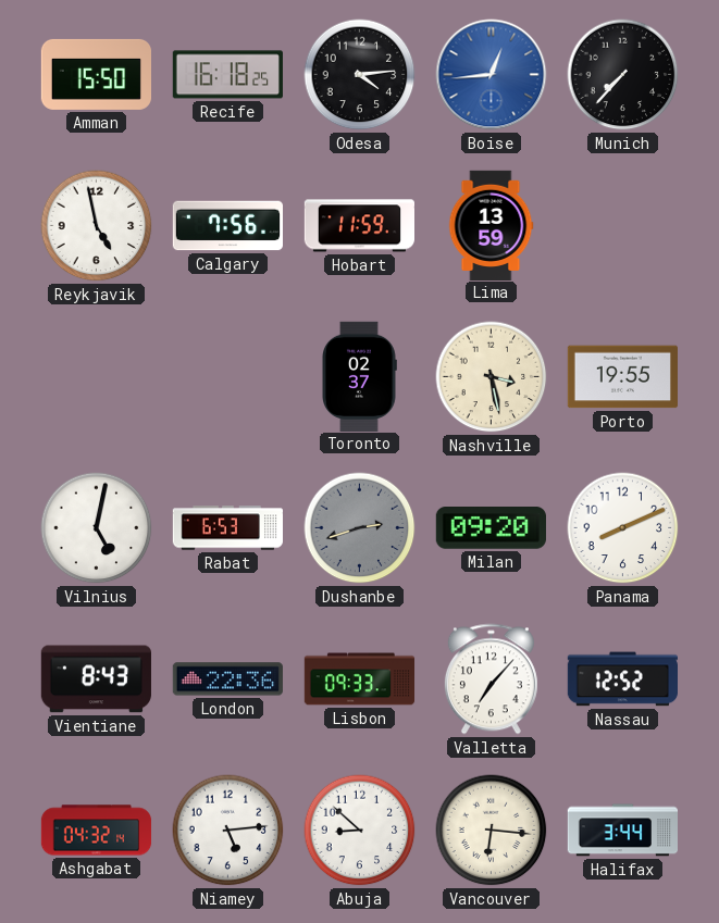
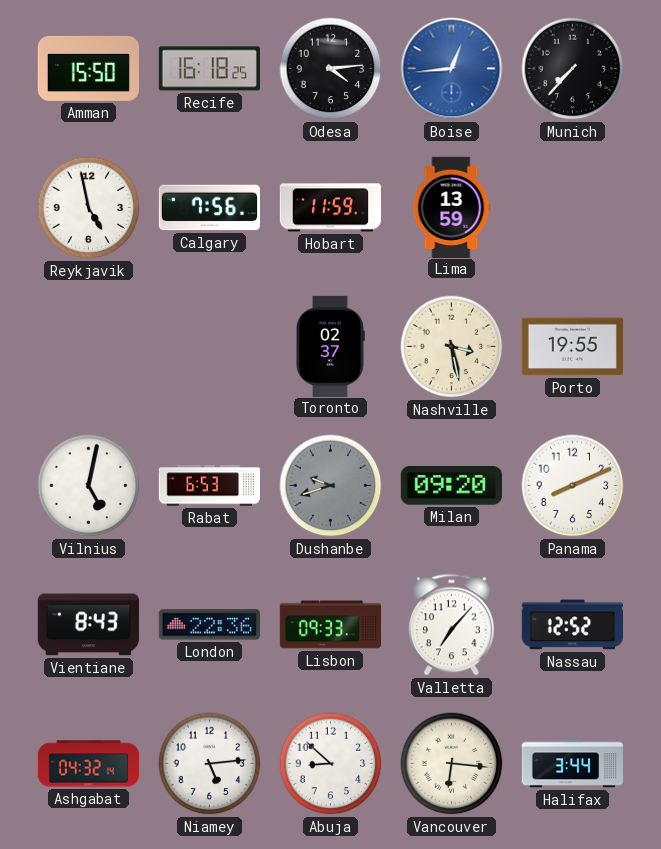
Dushanbe: 2:42 -> 9:42 (331, 486)
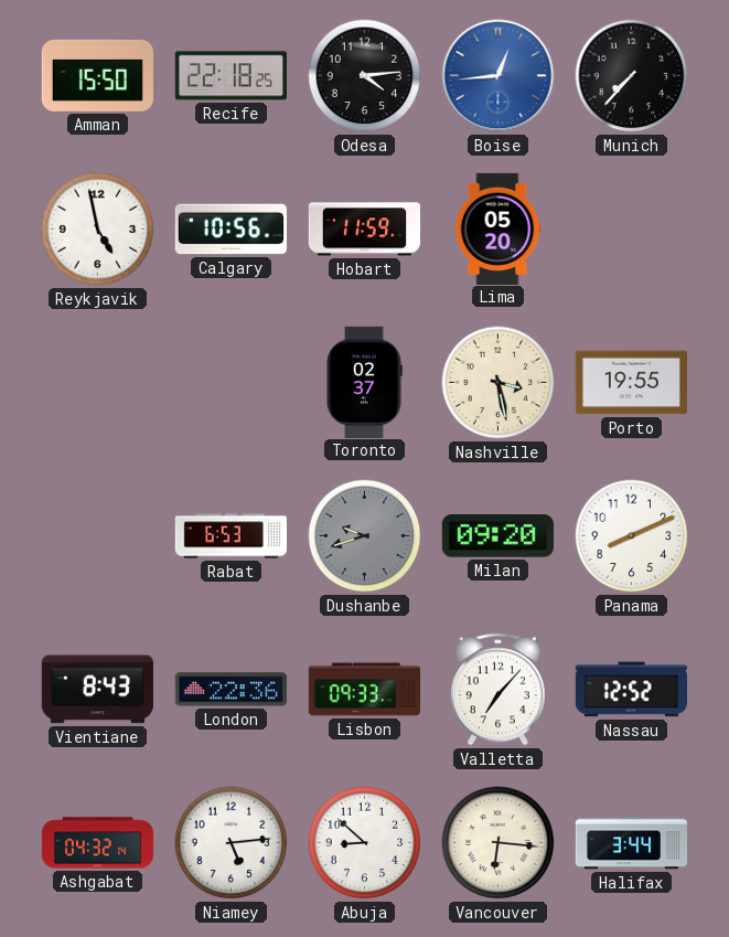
Recife: 16:18 -> 22:18 (231, 76)
Calgary: 7:56 -> 10:56 (231, 230)
Lima: 13:59 -> 05:20 (497, 228)
Vilnius: 5:02 -> none (89, 486)
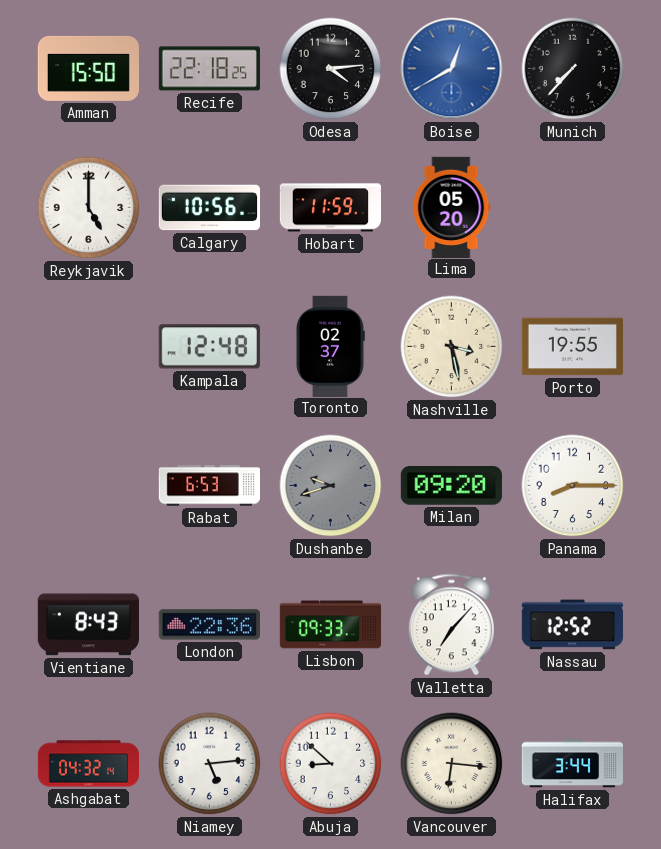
Boise: 12:44 -> 12:40 (452, 69)
Reykjavik: 4:58 -> 5:00 (89, 208)
Kampala: none -> 12:48 (209, 347)
Panama: 8:11 -> 8:15 (573, 486)
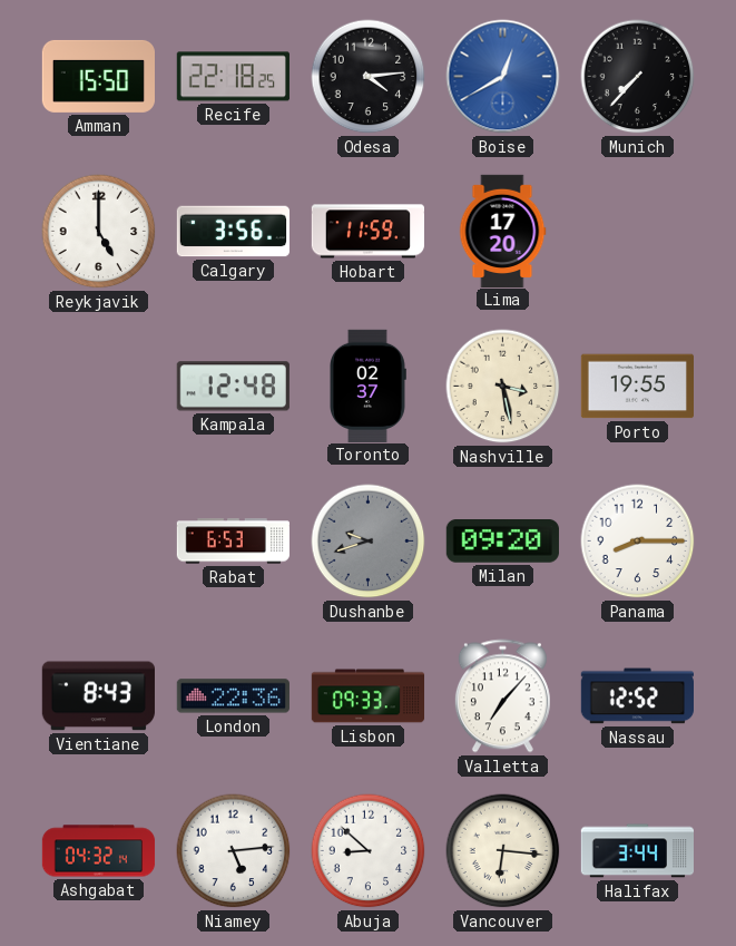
Calgary: 10:56 -> 3:56 (233, 232)
Lima: 05:20 -> 17:20 (502, 231)
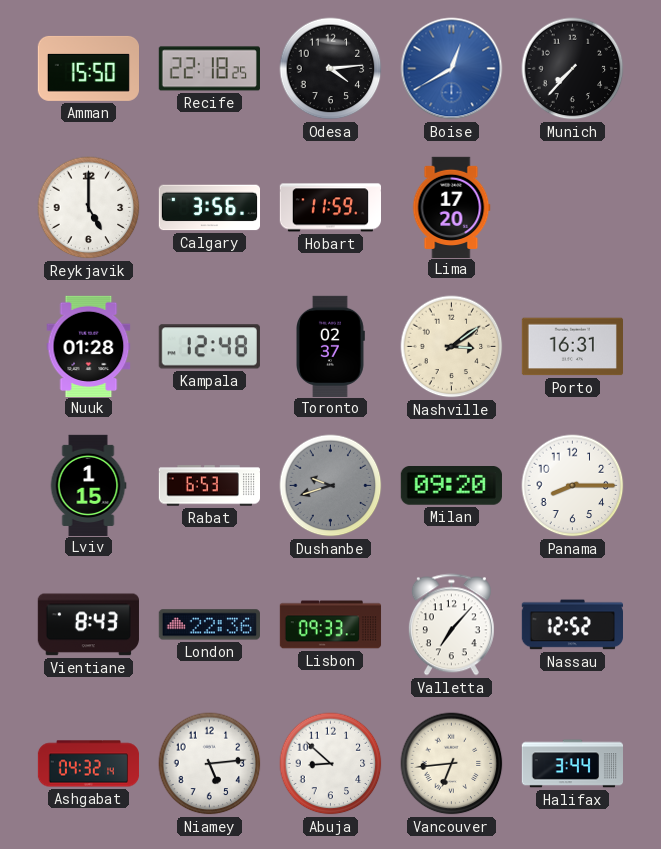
Nuuk: none -> 01:28 (89, 346)
Nashville: 3:28 -> 3:09 (452, 347)
Porto: 19:55 -> 16:31 (572, 347)
Lviv: none -> 1:15 (88, 485)
Vancouver: 6:16 -> 6:44 (452, 764)
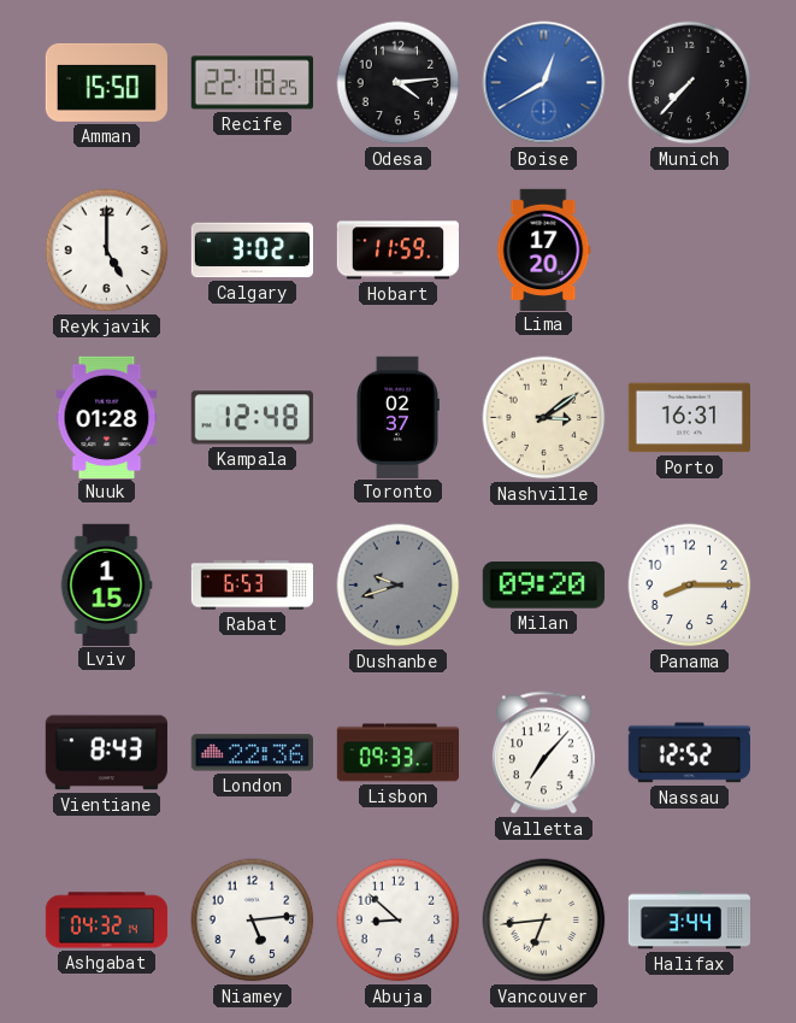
Calgary: 3:56 -> 3:02 (252, 251)
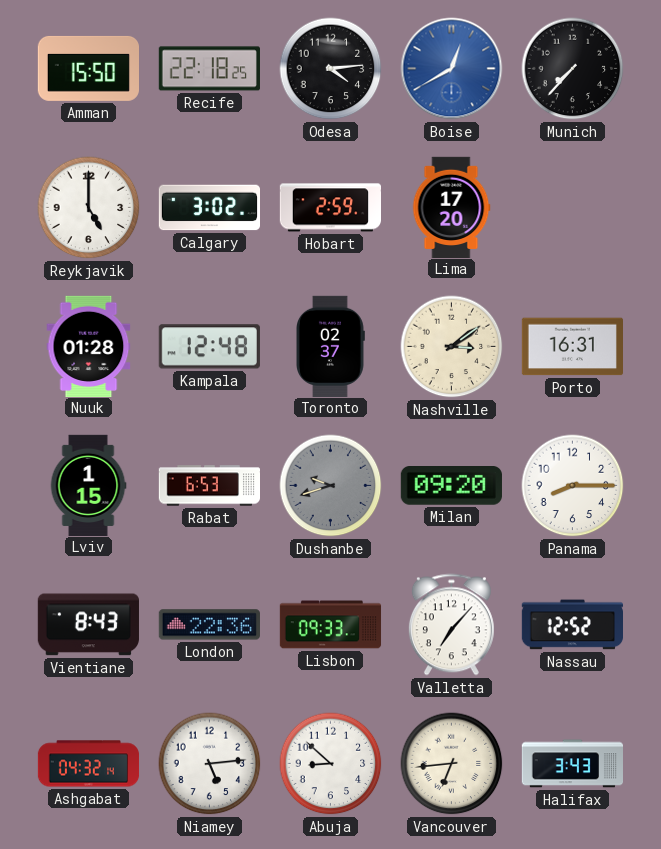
Hobart: 11:59 -> 2:59 (330, 208)
Halifax: 3:44 -> 3:43 (572, 764)
